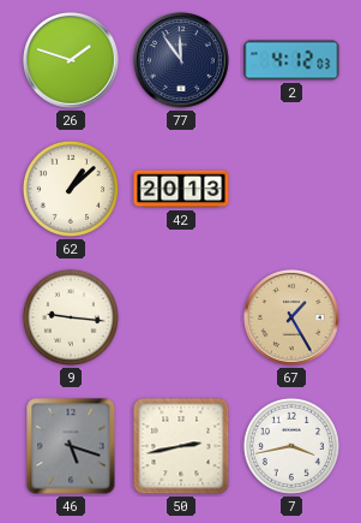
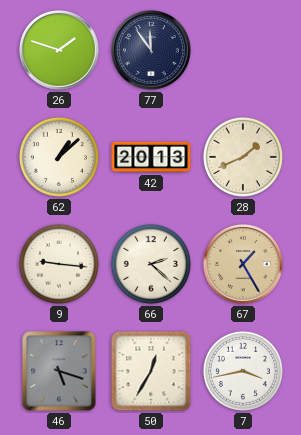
2: 4:12 -> none (291, 60)
28: none -> 1:41 (243, 157)
66: none -> 2:22 (151, 264)
50: 2:43 -> 12:35 (151, 371)
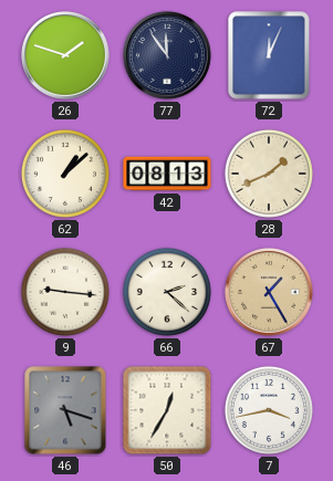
72: none -> 12:04 (269, 55)
42: 20:13 -> 08:13 (167, 174)
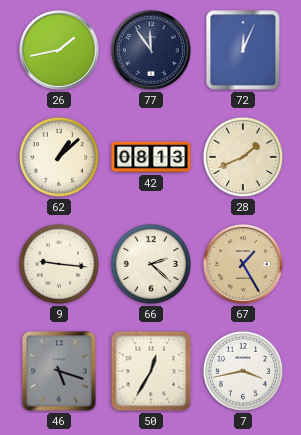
26: 1:48 -> 1:43 (60, 51)
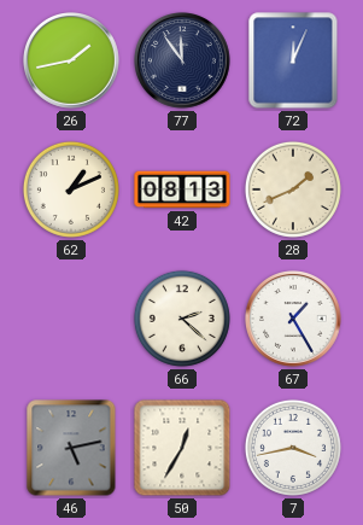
62: 1:08 -> 1:11 (71, 189)
9: 9:16 -> none (59, 264)
67 dial: champagne -> white (294, 320)
46: 5:18 -> 5:13 (71, 448)
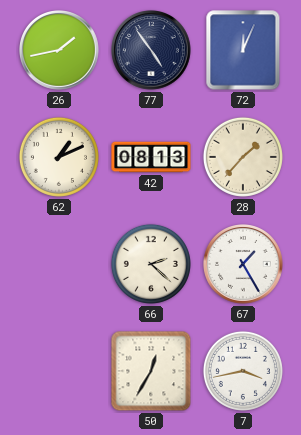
77: 11:54 -> 4:54 (152, 51)
28: 1:41 -> 1:37 (243, 157)
46: 5:13 -> none (71, 448)
